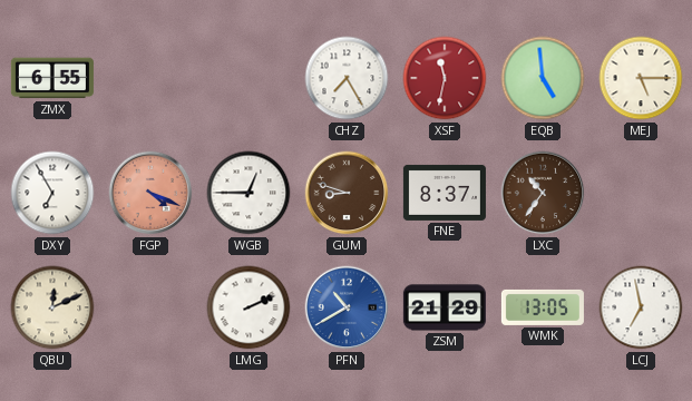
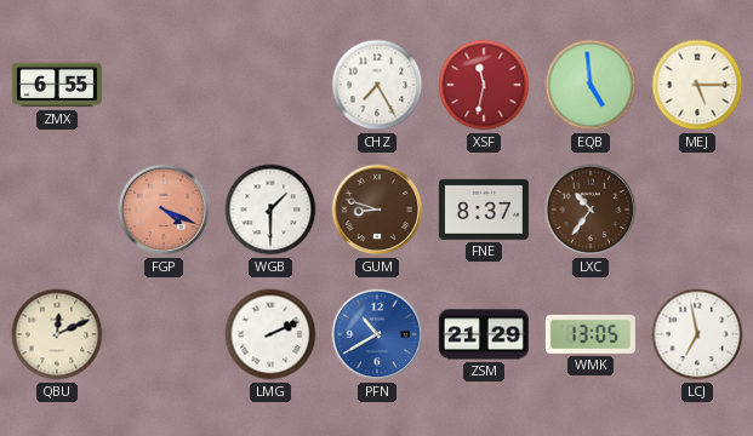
DXY: 6:55 -> none (52, 193)
WGB: 12:45 -> 1:30 (270, 210)
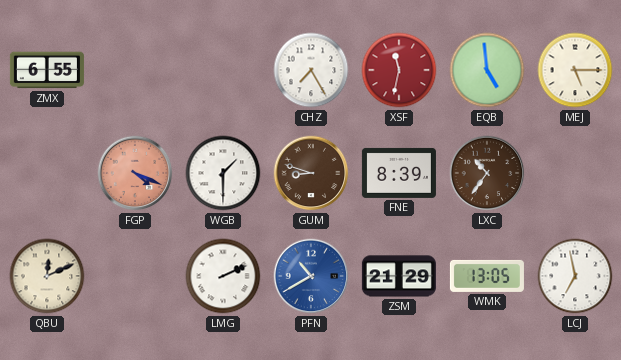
FNE: 8:37 -> 8:39 (399, 173)
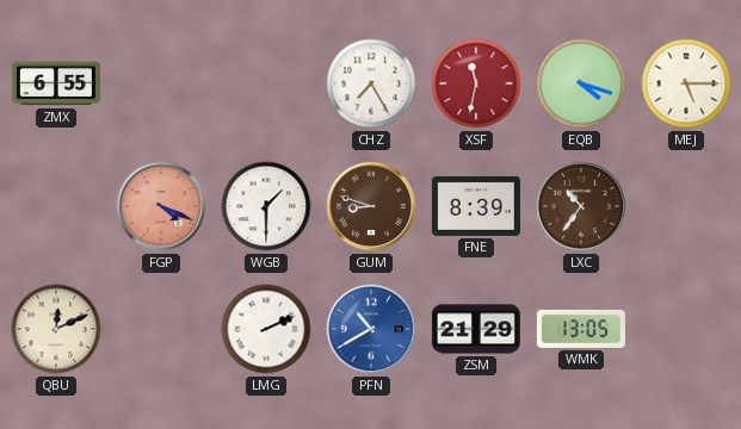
EQB: 4:59 -> 4:18 (581, 83)
LCJ: 6:58 -> none (575, 276)
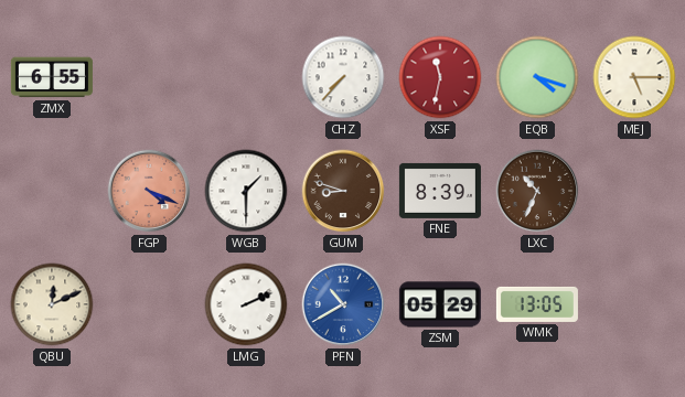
CHZ: 7:25 -> 7:37 (343, 77)
LXC: 10:36 -> 10:34 (537, 191)
ZSM: 21:29 -> 05:29 (440, 304)
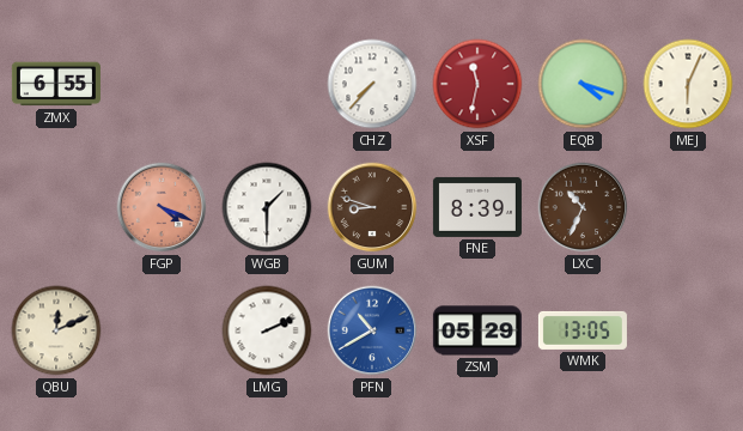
MEJ: 5:15 -> 6:04 (688, 84)
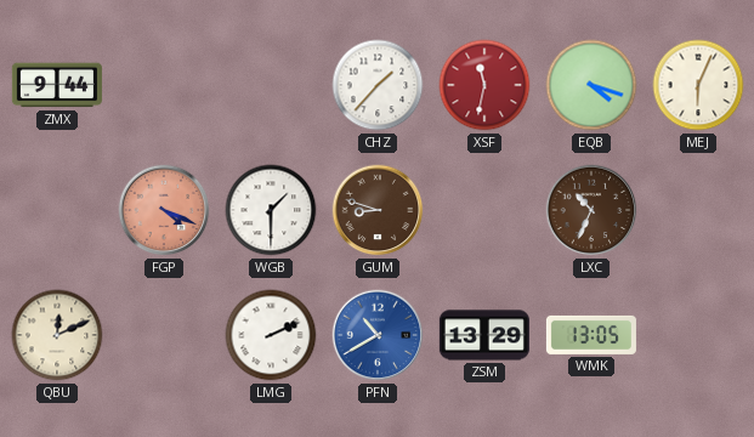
ZMX: 6:55 -> 9:44 (57, 85)
CHZ: 7:37 -> 1:37 (378, 85)
FNE: 8:39 -> none (477, 207)
ZSM: 05:29 -> 13:29 (484, 335)
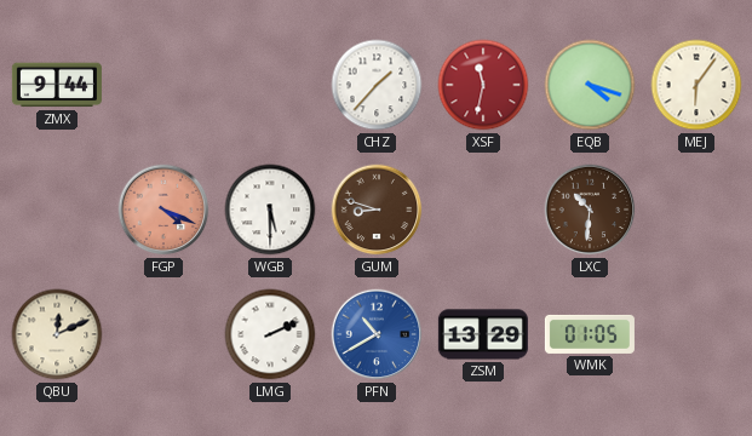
MEJ: 6:04 -> 6:06 (696, 85)
WGB: 1:30 -> 5:30 (270, 210)
LXC: 10:34 -> 10:31 (590, 210)
WMK: 13:05 -> 01:05 (590, 334)
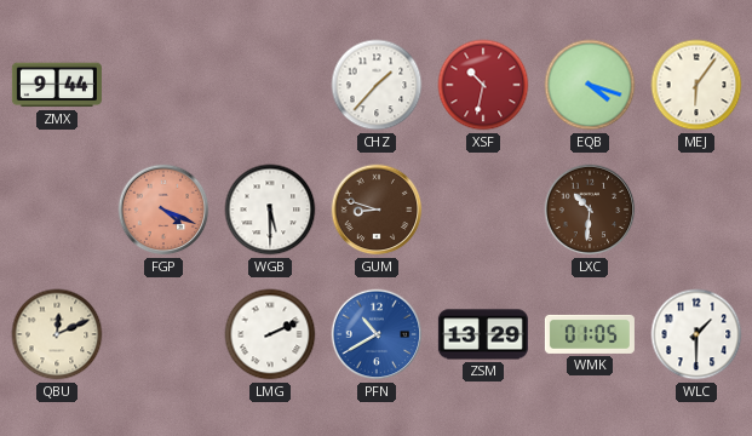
XSF: 11:32 -> 10:32 (483, 85)
WLC: none -> 1:30 (696, 334)
